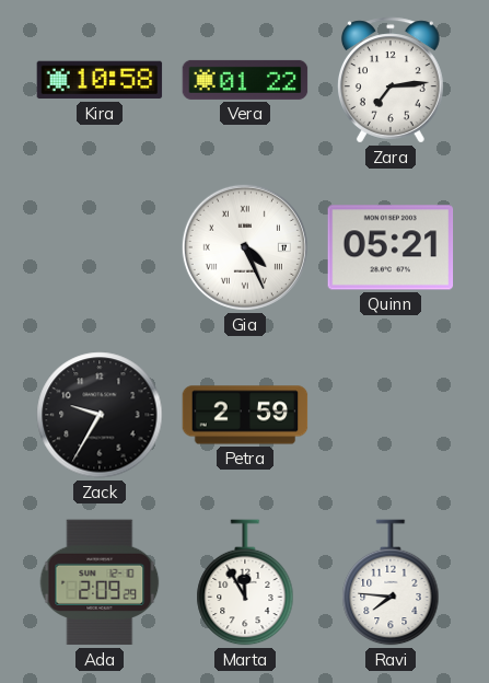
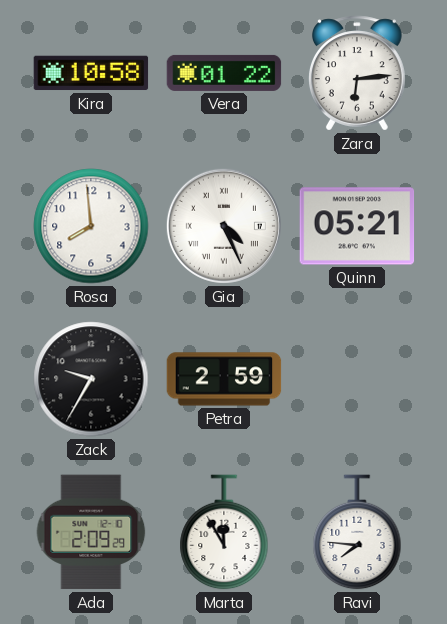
Zara: 7:14 -> 6:14 (357, 73)
Rosa: none -> 7:59 (91, 226)
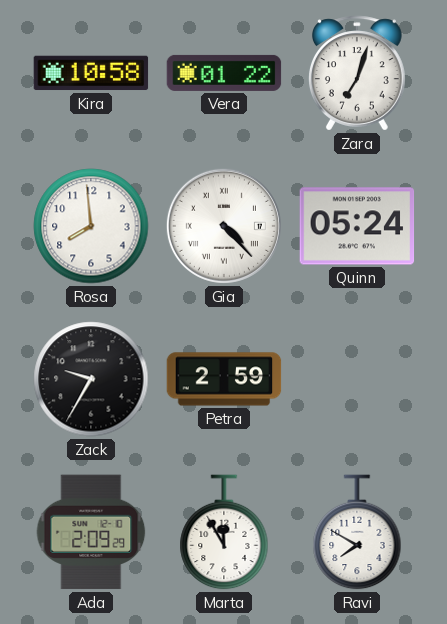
Zara: 6:14 -> 7:03 (357, 73)
Gia: 4:26 -> 4:23 (224, 226)
Quinn: 05:21 -> 05:24 (357, 226)
Ravi: 7:46 -> 7:50 (357, 532)
